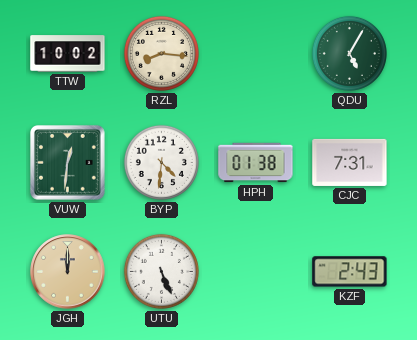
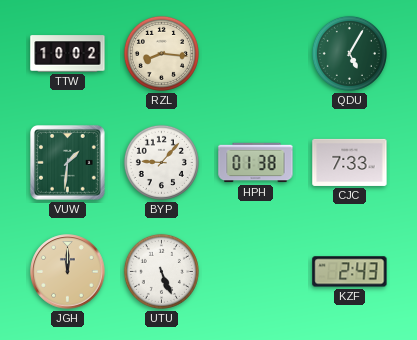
VUW: 12:31 -> 1:31 (68, 163)
BYP: 4:31 -> 9:07 (161, 162)
CJC: 7:31 -> 7:33 (350, 162)
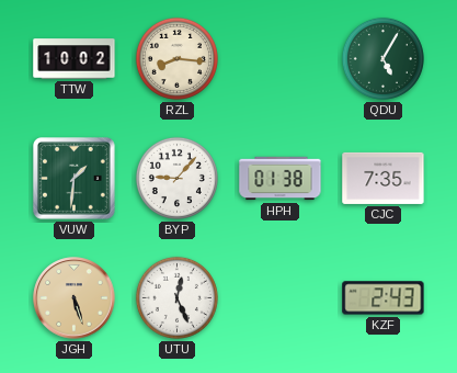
CJC: 7:33 -> 7:35 (384, 178)
JGH: 12:00 -> 5:27 (75, 298)
UTU: 5:26 -> 12:26 (176, 297)
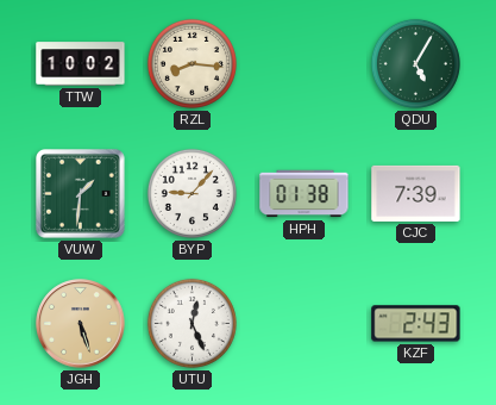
CJC: 7:35 -> 7:39 (416, 193)
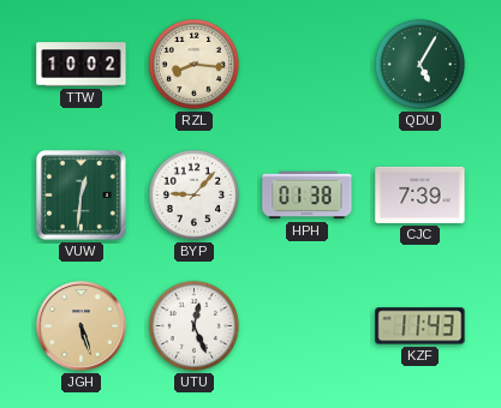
VUW: 1:31 -> 12:31 (82, 196)
KZF: 2:43 -> 11:43 (421, 326)
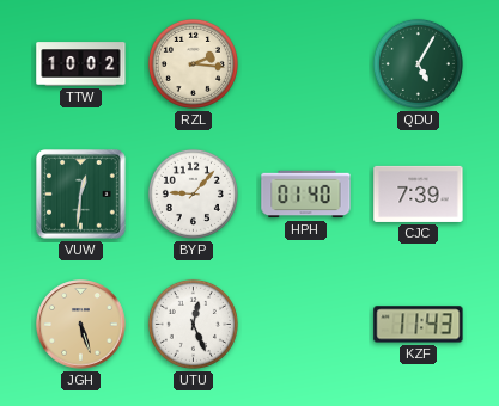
RZL: 8:16 -> 2:16 (193, 63)
HPH: 01:38 -> 01:40 (306, 195)
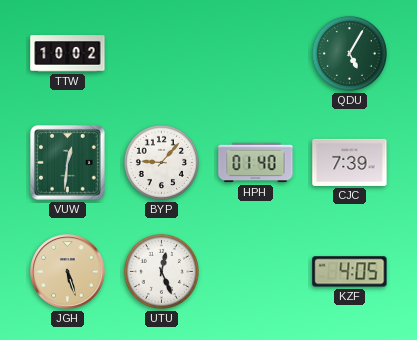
RZL: 2:16 -> none (193, 63)
KZF: 11:43 -> 4:05 (350, 272)
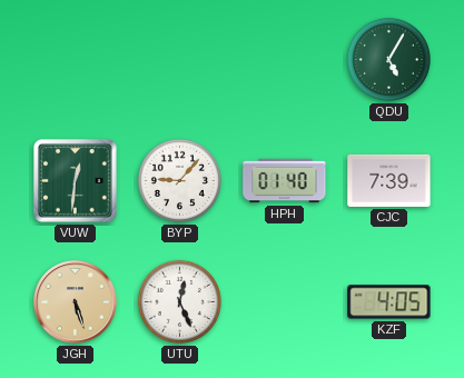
TTW: 10:02 -> none (68, 54)
